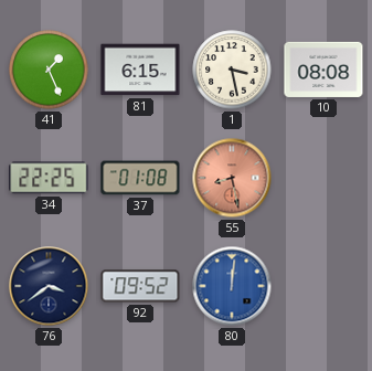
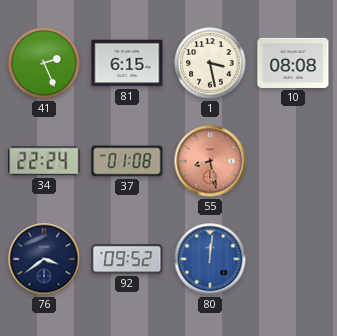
41: 1:26 -> 2:26 (44, 63)
34: 22:25 -> 22:24 (44, 161)
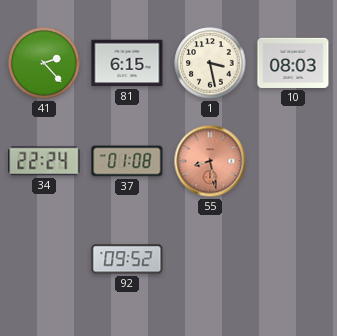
41: 2:26 -> 2:23 (44, 63)
10: 08:08 -> 08:03 (293, 63)
76: 3:39 -> none (44, 259)
80: 12:01 -> none (210, 259)
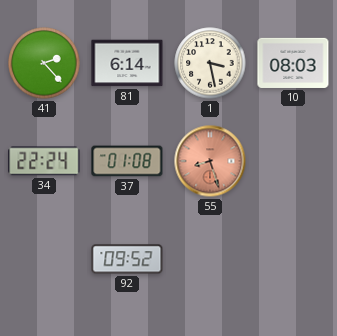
81: 6:15 -> 6:14 (127, 63)
55: 8:28 -> 8:27 (210, 161)
